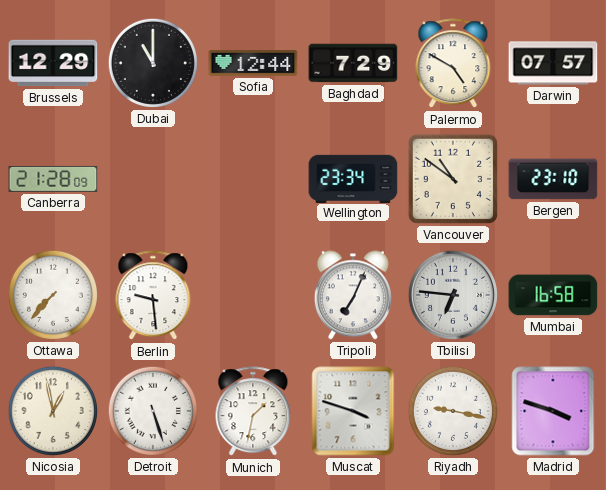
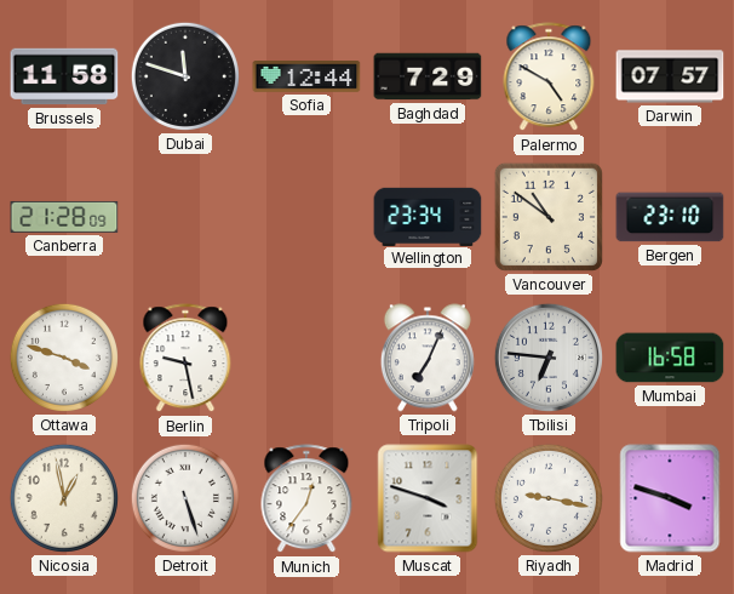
Brussels: 12:29 -> 11:58 (64, 76)
Dubai: 11:00 -> 11:48 (185, 76)
Ottawa: 7:37 -> 3:48 (64, 358)
Berlin: 9:29 -> 9:28 (185, 359)
Munich: 1:32 -> 12:36 (306, 499)
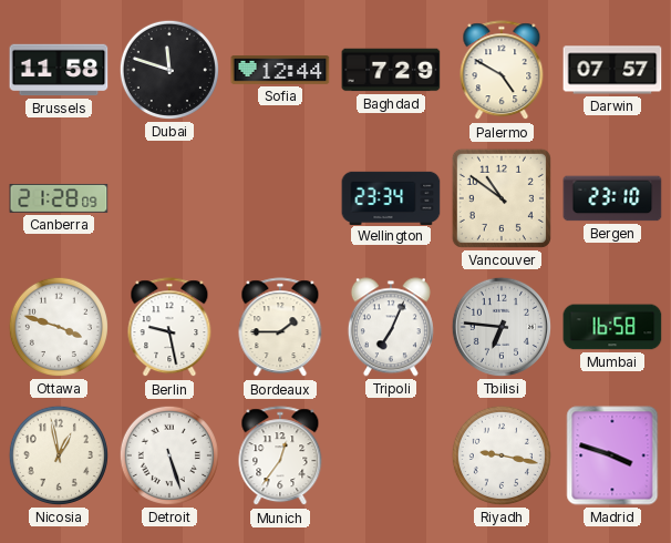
Bordeaux: none -> 1:45 (280, 328)
Muscat: 3:48 -> none (428, 498)
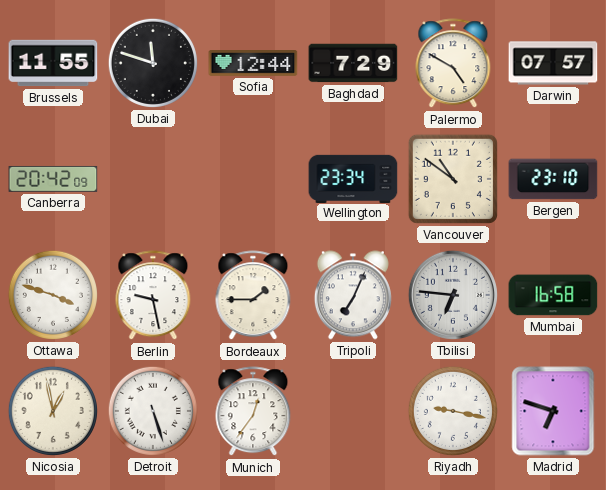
Brussels: 11:58 -> 11:55 (53, 63)
Canberra: 21:28 -> 20:42 (53, 179)
Madrid: 3:48 -> 6:48 (553, 411)
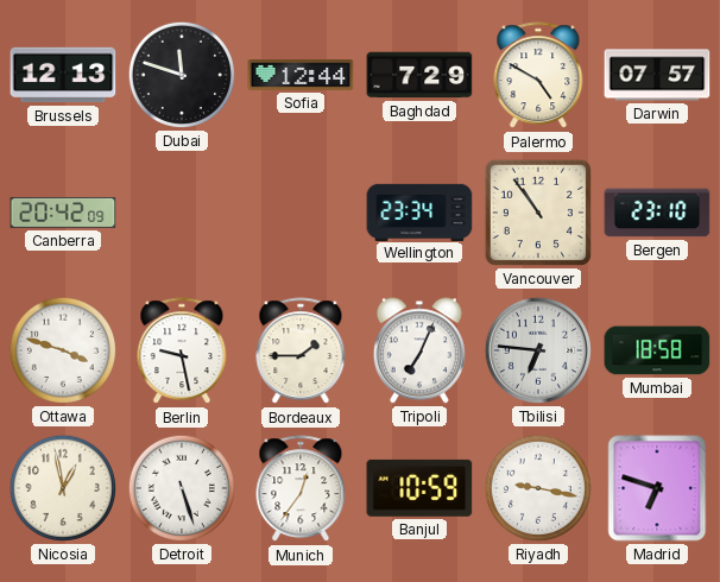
Brussels: 11:55 -> 12:13 (63, 75)
Vancouver: 10:51 -> 10:54 (538, 213)
Mumbai: 16:58 -> 18:58 (657, 350)
Banjul: none -> 10:59 (419, 488)
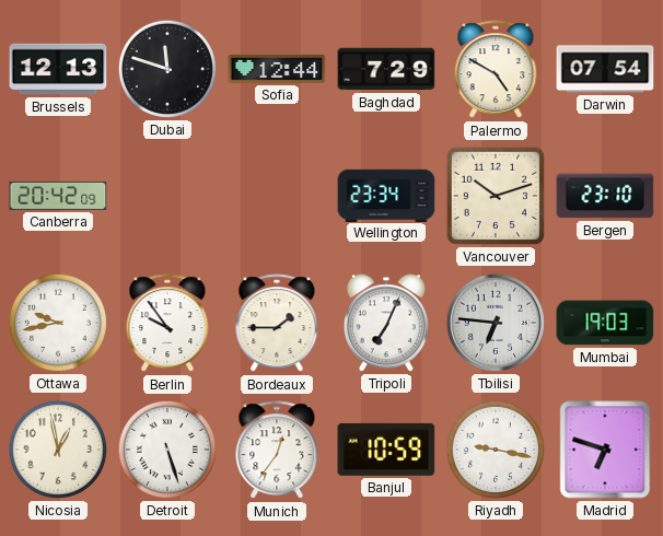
Darwin: 07:57 -> 07:54 (605, 69)
Vancouver: 10:54 -> 10:12 (496, 196)
Ottawa: 3:48 -> 9:43 (58, 323)
Berlin: 9:28 -> 9:54 (167, 324)
Mumbai: 18:58 -> 19:03 (605, 323)
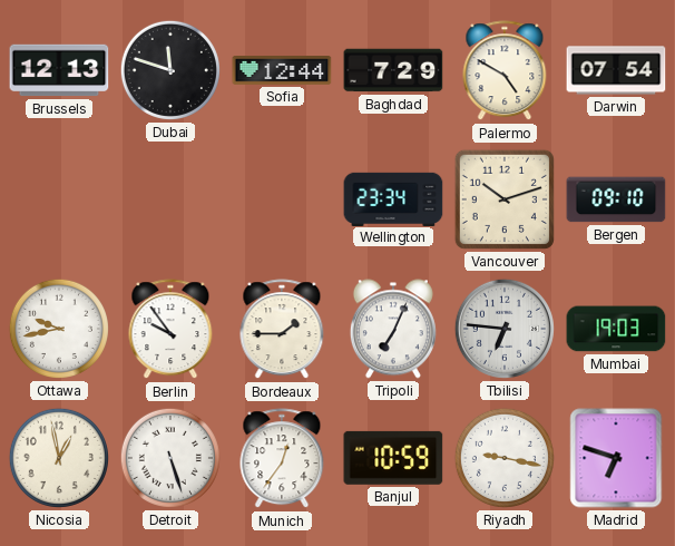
Canberra: 20:42 -> none (58, 196)
Bergen: 23:10 -> 09:10 (616, 199)
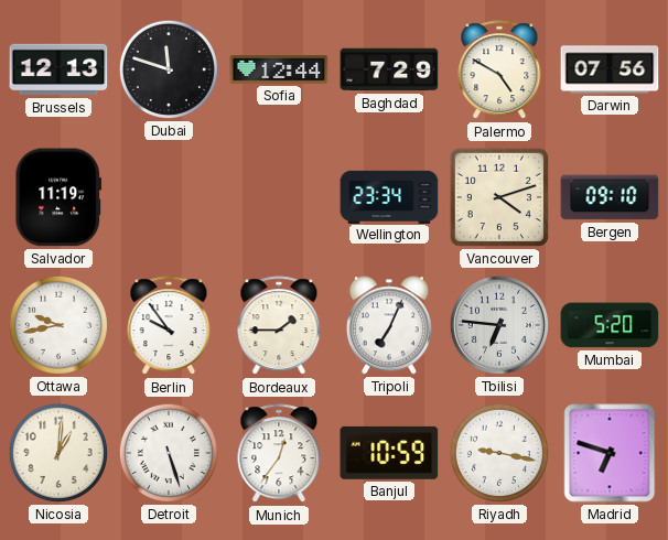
Darwin: 07:54 -> 07:56 (610, 69)
Salvador: none -> 11:19 (58, 197)
Vancouver: 10:12 -> 4:12 (499, 197)
Mumbai: 19:03 -> 5:20 (610, 325)
Nicosia: 12:58 -> 1:01 (58, 453)
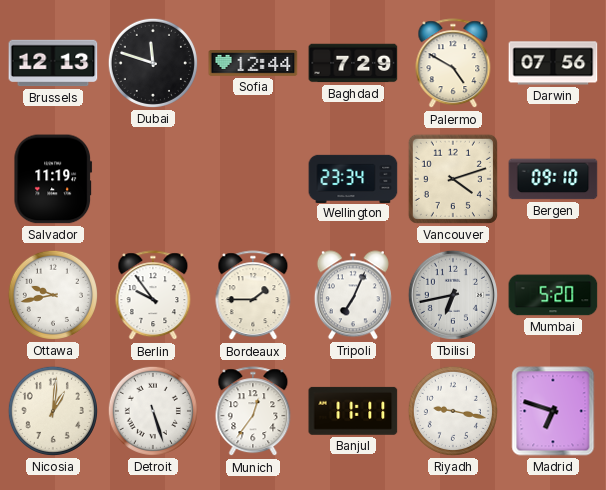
Tbilisi: 6:46 -> 6:43 (453, 295)
Banjul: 10:59 -> 11:11 (353, 411)
